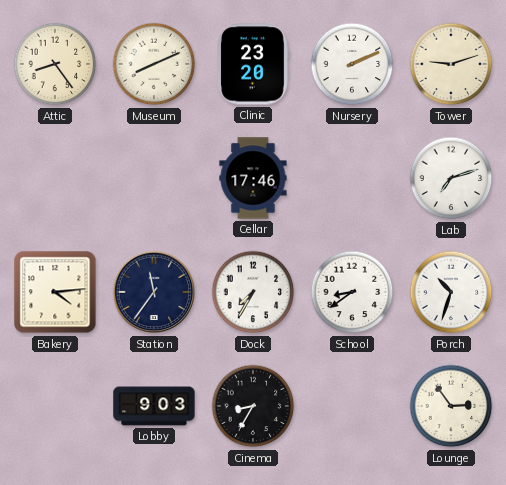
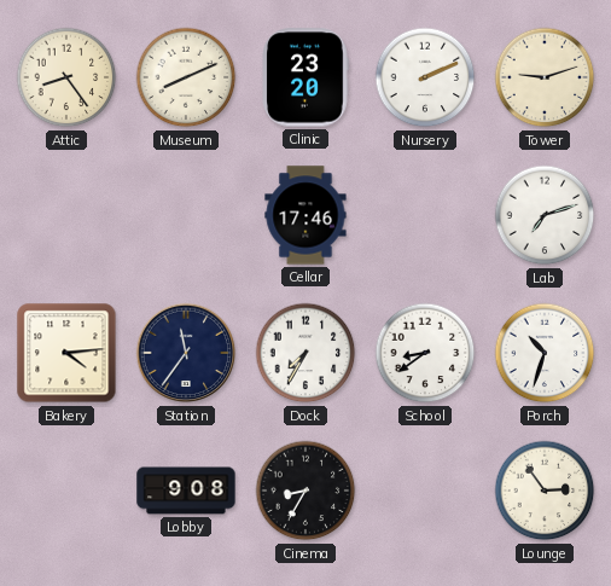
Lobby: 9:03 -> 9:08 (186, 491)
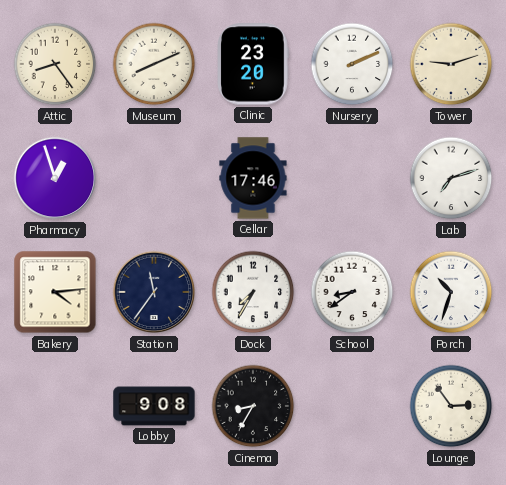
Pharmacy: none -> 12:57 (55, 178)
